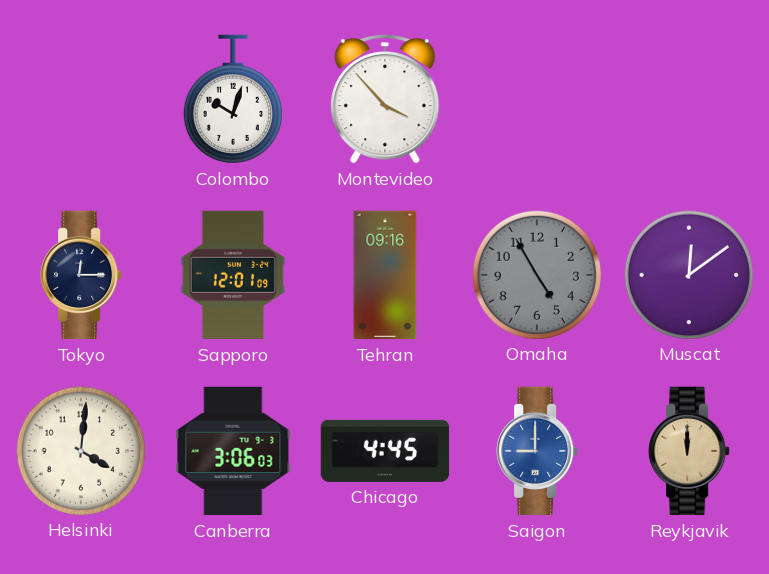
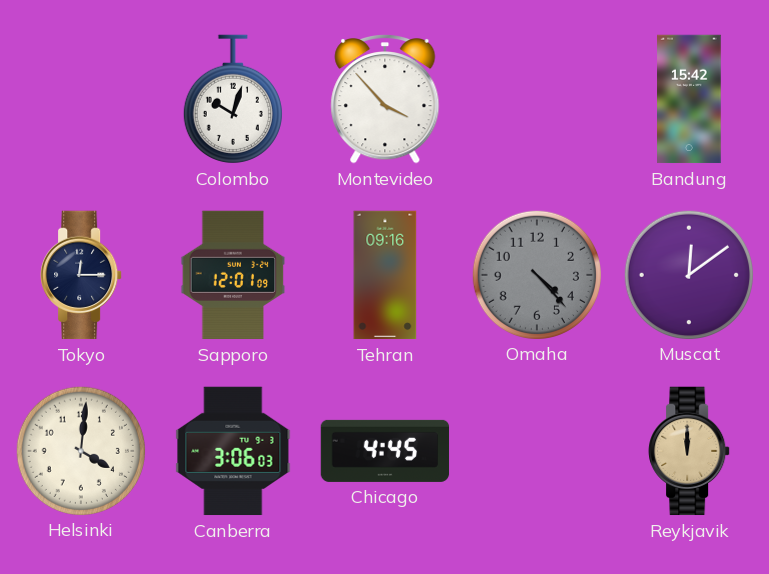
Bandung: none -> 15:42 (689, 99)
Omaha: 4:55 -> 4:23 (536, 274)
Saigon: 9:00 -> none (537, 451)
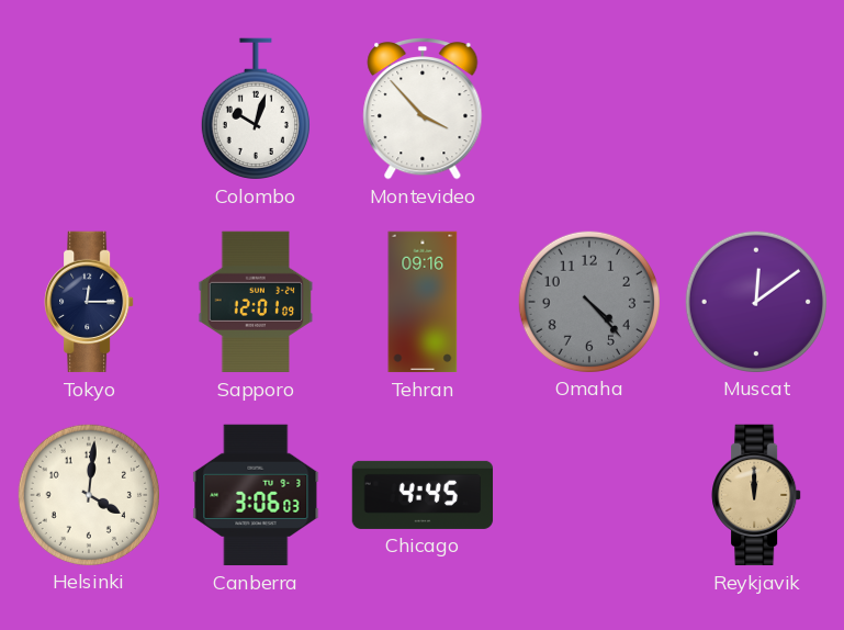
Bandung: 15:42 -> none (689, 99)
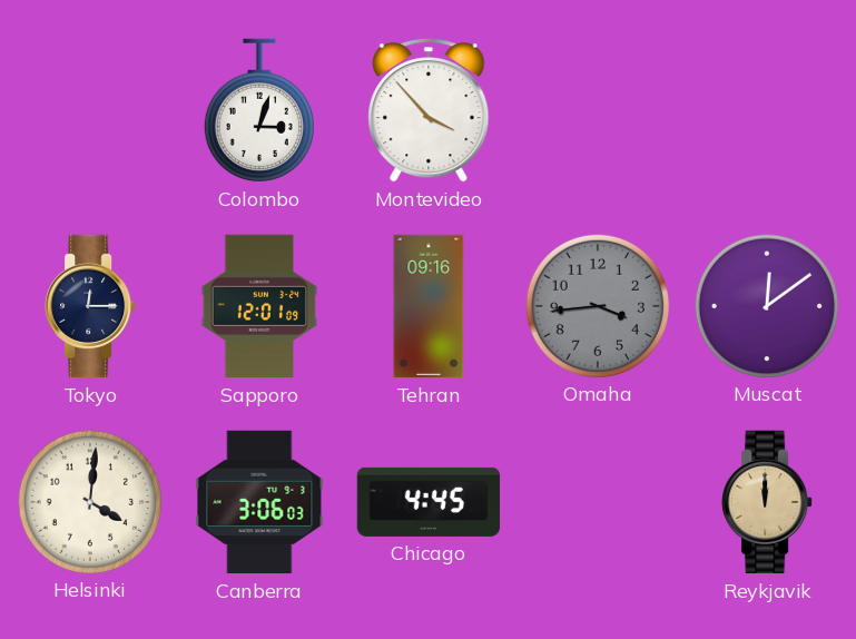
Colombo: 10:03 -> 3:03 (259, 110)
Omaha: 4:23 -> 3:44 (597, 305)
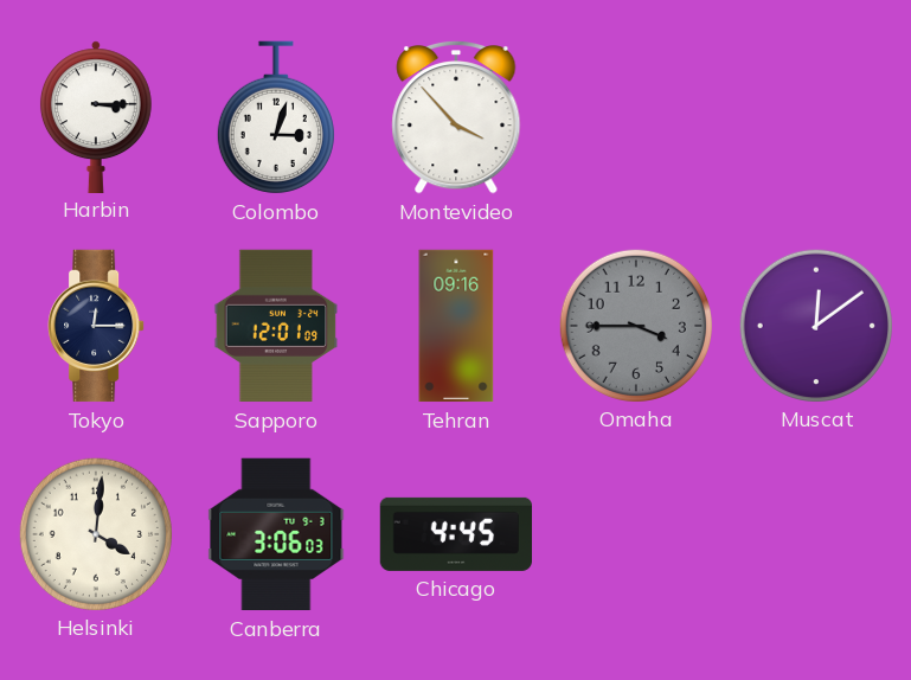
Harbin: none -> 3:15 (96, 116)
Omaha: 3:44 -> 3:45 (635, 325)
Reykjavik: 12:00 -> none (767, 502)
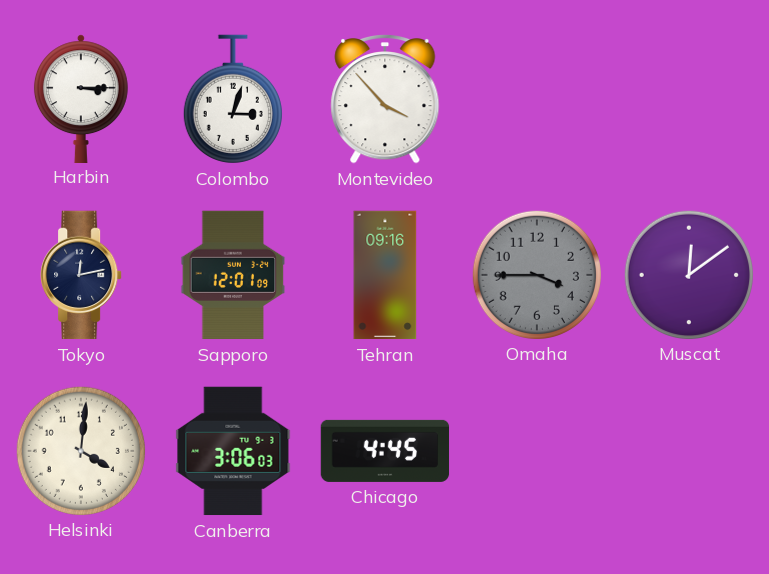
Tokyo: 12:15 -> 12:13 (81, 275)
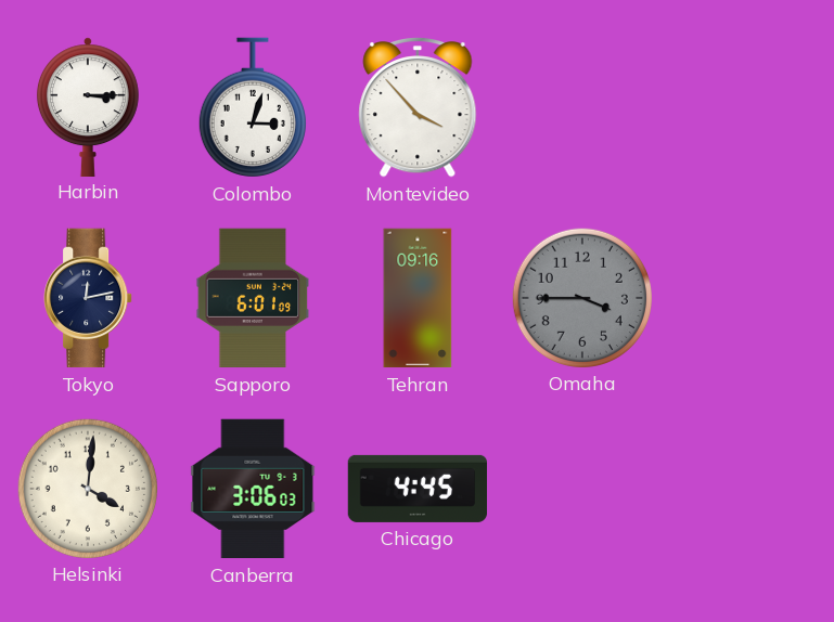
Sapporo: 12:01 -> 6:01 (253, 298)
Muscat: 12:09 -> none (688, 274)
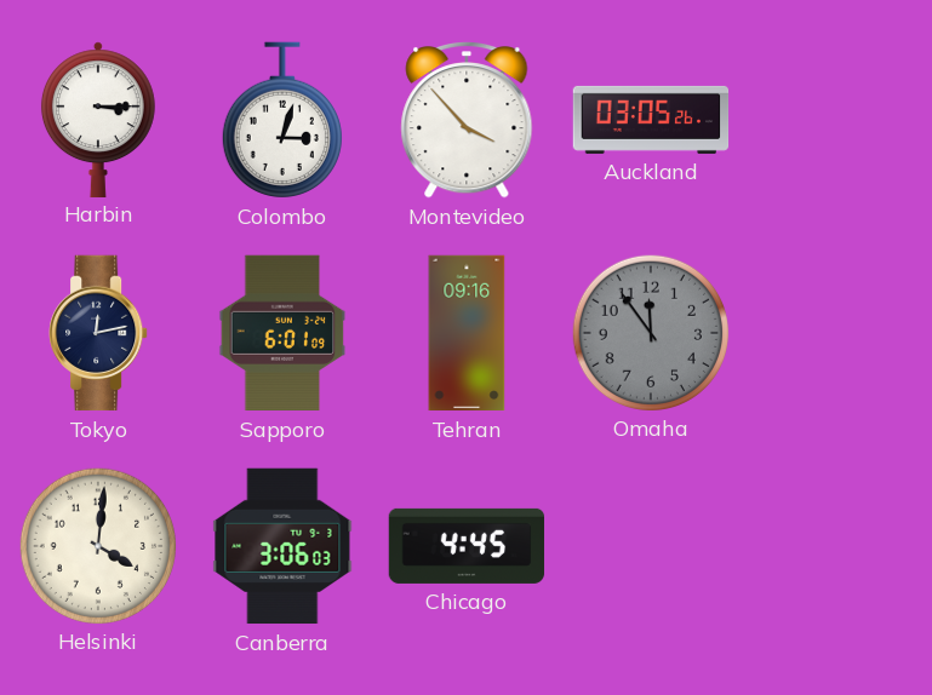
Auckland: none -> 03:05 (651, 120)
Omaha: 3:45 -> 11:54 (650, 332)
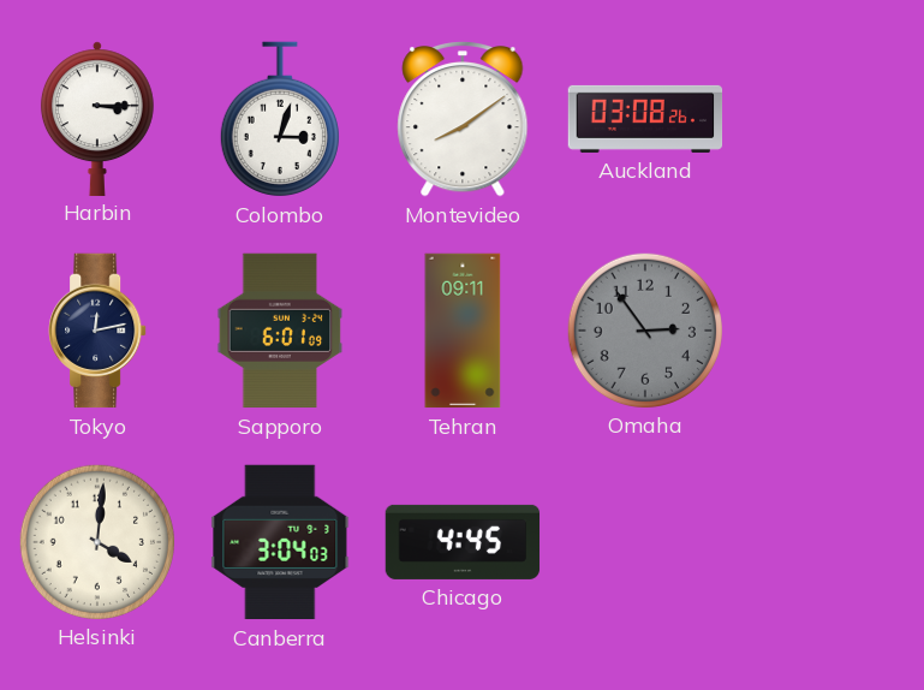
Montevideo: 3:53 -> 8:09 (463, 120)
Auckland: 03:05 -> 03:08 (645, 119)
Tehran: 09:16 -> 09:11 (463, 331)
Omaha: 11:54 -> 2:54 (644, 329)
Canberra: 3:06 -> 3:04 (280, 542)
